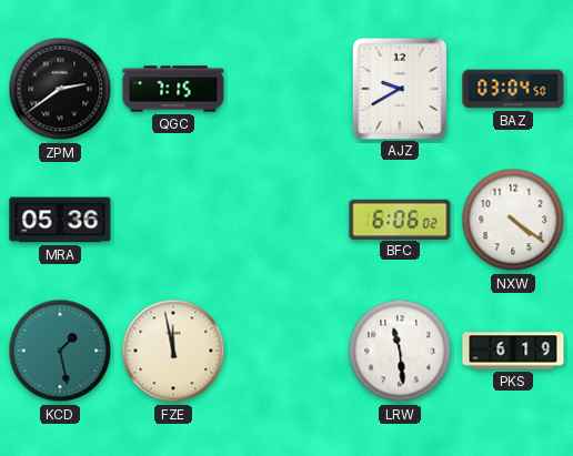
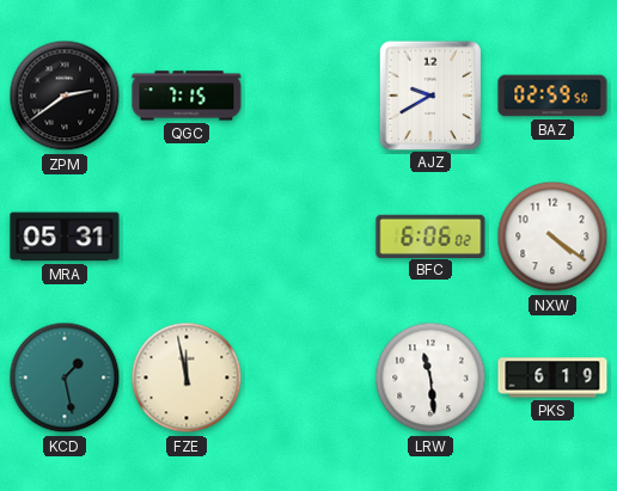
BAZ: 03:04 -> 02:59 (552, 96)
MRA: 05:36 -> 05:31 (65, 237)
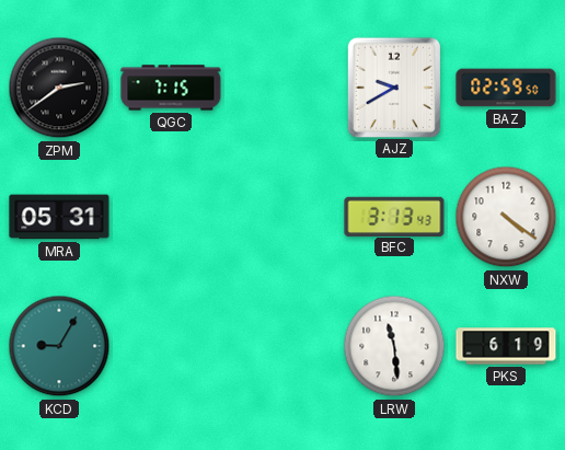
BFC: 6:06 -> 3:13 (394, 216)
KCD: 1:28 -> 9:05 (59, 346)
FZE: 11:58 -> none (187, 378)
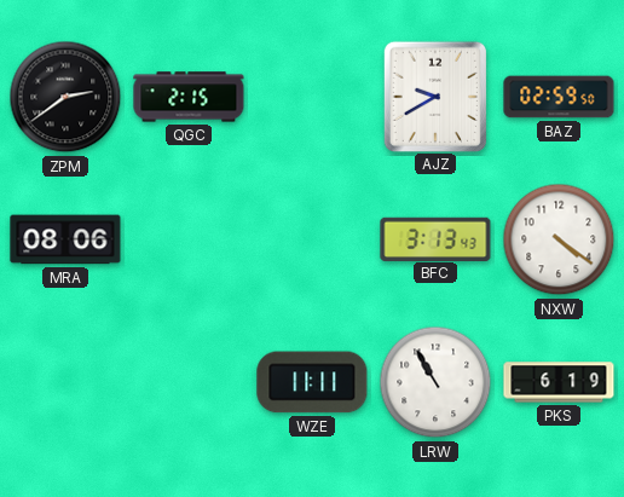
QGC: 7:15 -> 2:15 (189, 97)
MRA: 05:31 -> 08:06 (65, 239)
KCD: 9:05 -> none (59, 346)
WZE: none -> 11:11 (312, 382)
LRW: 11:29 -> 10:55 (435, 382)
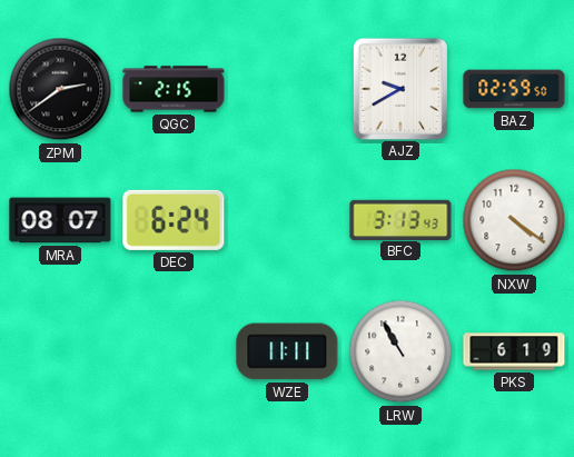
MRA: 08:06 -> 08:07 (60, 220)
DEC: none -> 6:24 (174, 220)
